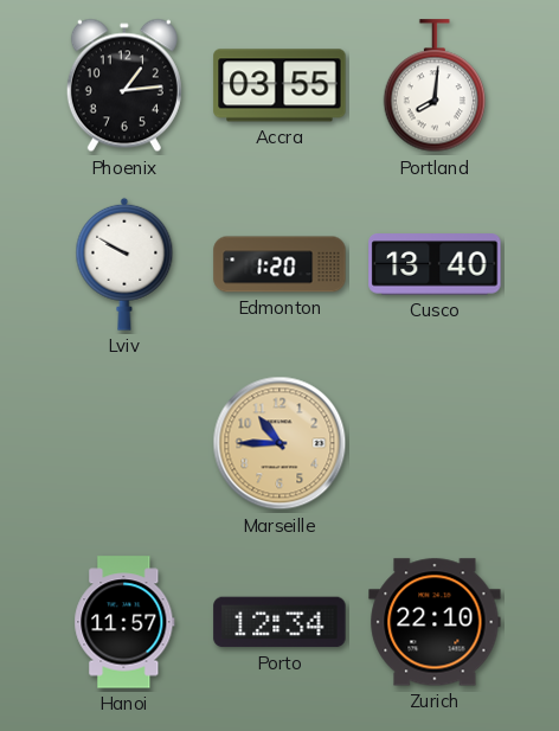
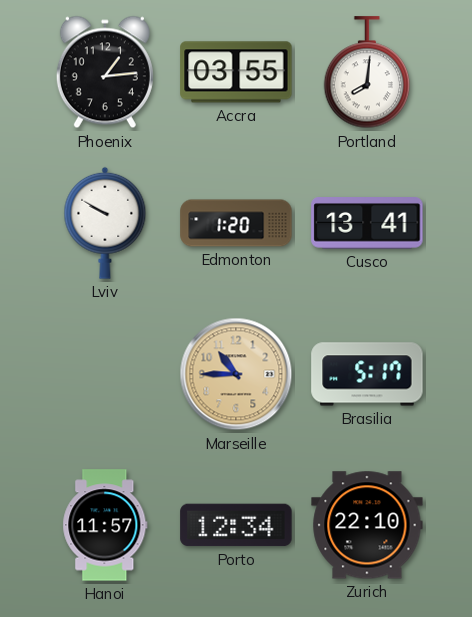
Cusco: 13:40 -> 13:41 (367, 223)
Brasilia: none -> 5:17 (367, 374)
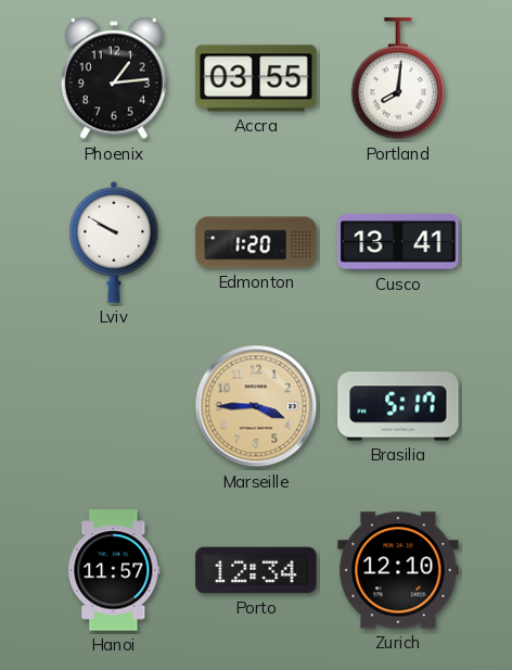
Marseille: 10:45 -> 3:45 (256, 406)
Zurich: 22:10 -> 12:10 (398, 570)
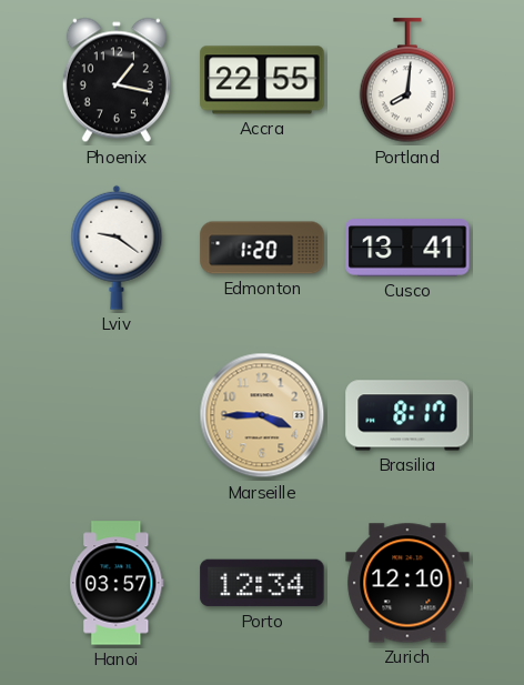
Phoenix: 1:14 -> 1:17 (117, 80)
Accra: 03:55 -> 22:55 (262, 80)
Lviv: 9:50 -> 9:21 (117, 248)
Brasilia: 5:17 -> 8:17 (407, 415)
Hanoi: 11:57 -> 03:57 (117, 583)
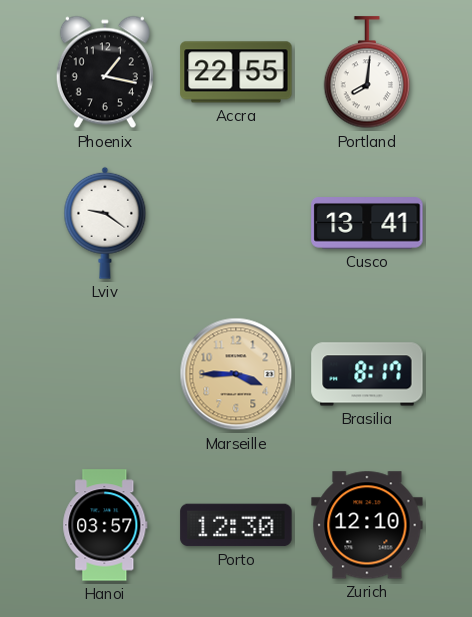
Edmonton: 1:20 -> none (262, 248)
Porto: 12:34 -> 12:30 (236, 525)
